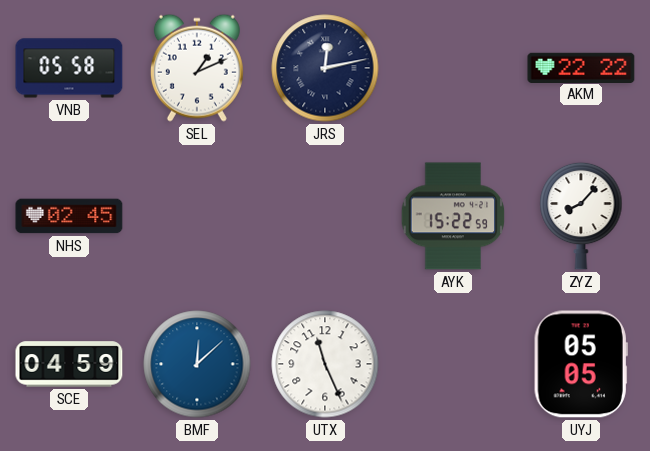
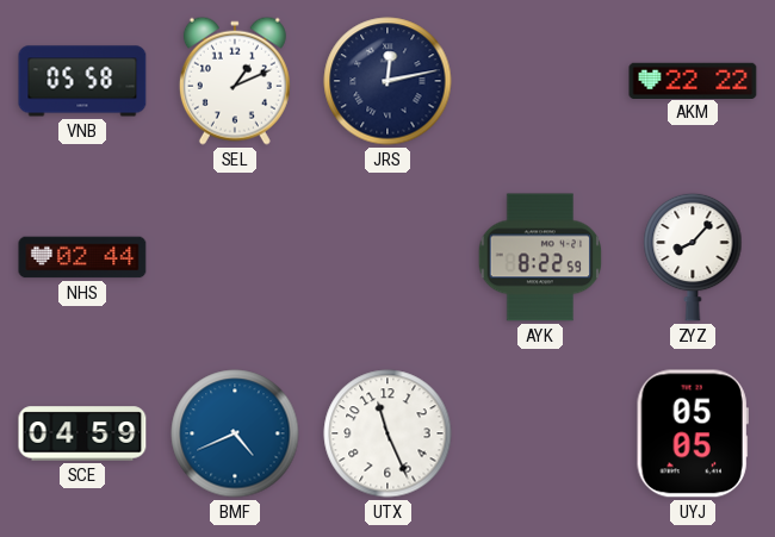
NHS: 02:45 -> 02:44 (82, 257)
AYK: 15:22 -> 8:22 (540, 257)
BMF: 12:08 -> 4:41 (235, 433)
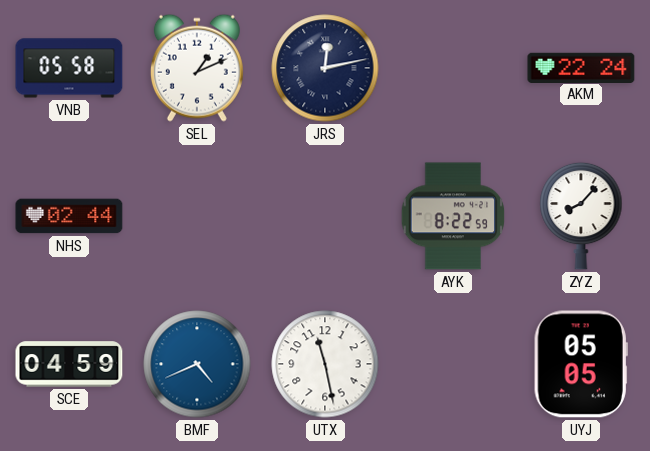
AKM: 22:22 -> 22:24 (581, 67)
UTX: 11:26 -> 11:28 (325, 364)
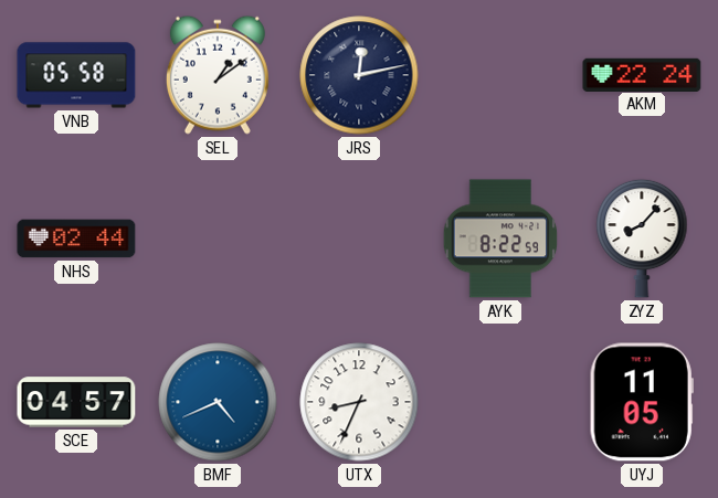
SEL: 1:11 -> 1:09 (218, 75)
SCE: 04:59 -> 04:57 (76, 402)
UTX: 11:28 -> 8:34 (359, 402)
UYJ: 05:05 -> 11:05 (642, 402)
